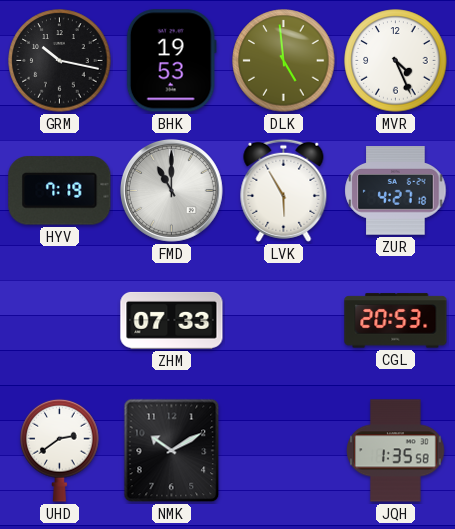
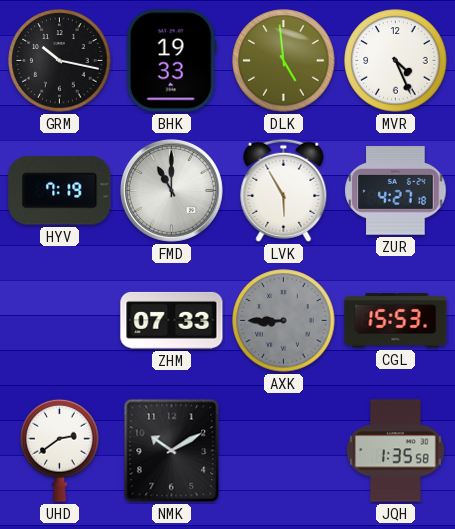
BHK: 19:53 -> 19:33 (171, 61)
AXK: none -> 8:45 (284, 321)
CGL: 20:53 -> 15:53 (396, 321)
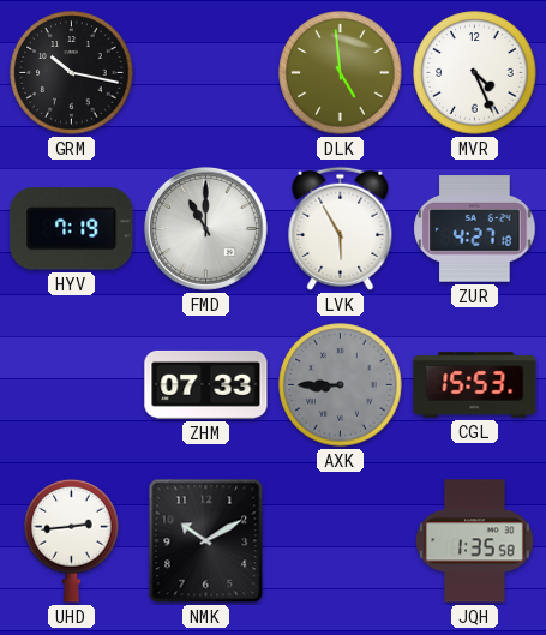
BHK: 19:33 -> none (171, 61)
UHD: 2:39 -> 2:44 (72, 540)
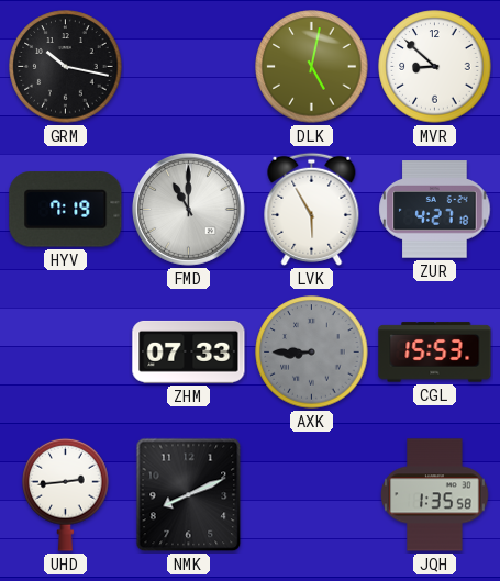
DLK: 4:59 -> 5:02 (312, 67)
MVR: 4:26 -> 8:52 (435, 67)
NMK: 10:10 -> 8:11 (189, 495)
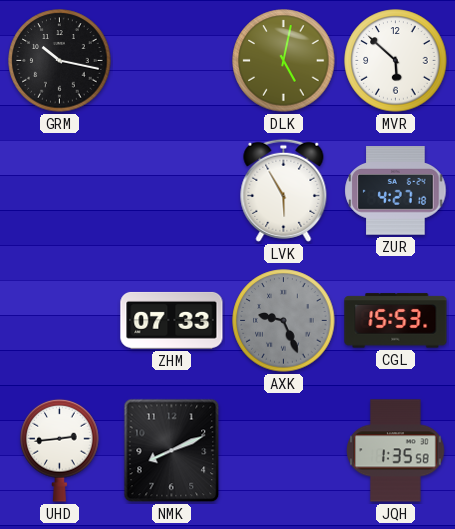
MVR: 8:52 -> 5:52 (396, 61)
HYV: 7:19 -> none (66, 210)
FMD: 11:00 -> none (188, 209)
AXK: 8:45 -> 9:26 (284, 321)
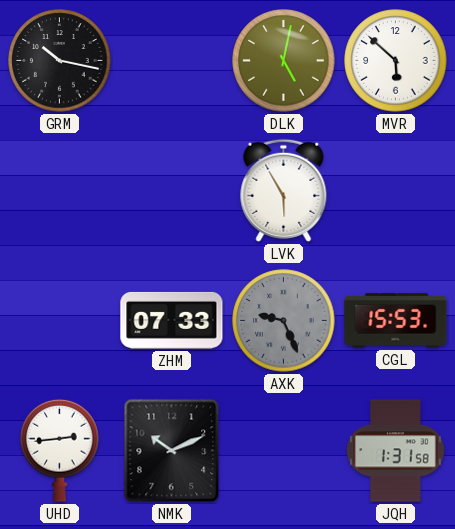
ZUR: 4:27 -> none (396, 191)
NMK: 8:11 -> 10:11 (172, 451)
JQH: 1:35 -> 1:31 (396, 451)
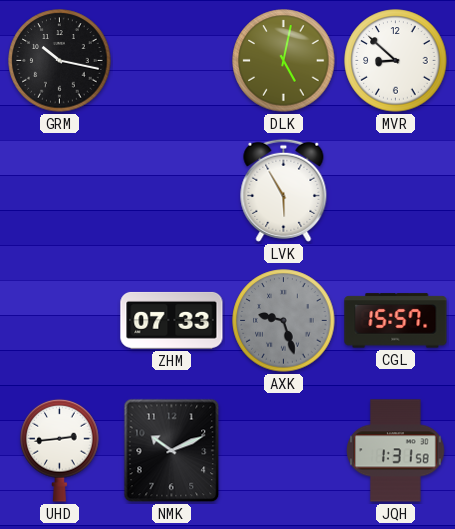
MVR: 5:52 -> 8:52 (396, 61)
AXK: 9:26 -> 9:27 (284, 321)
CGL: 15:53 -> 15:57 (396, 321)
